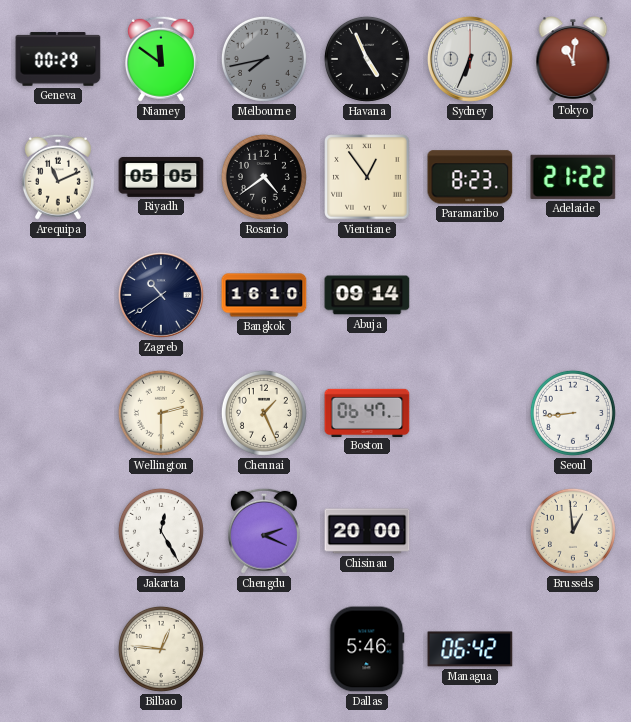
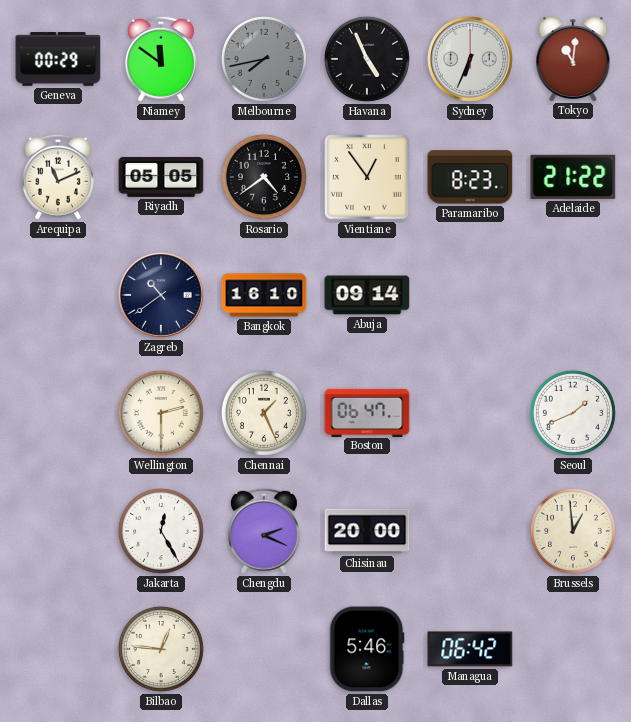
Seoul: 8:44 -> 1:41 (573, 413)
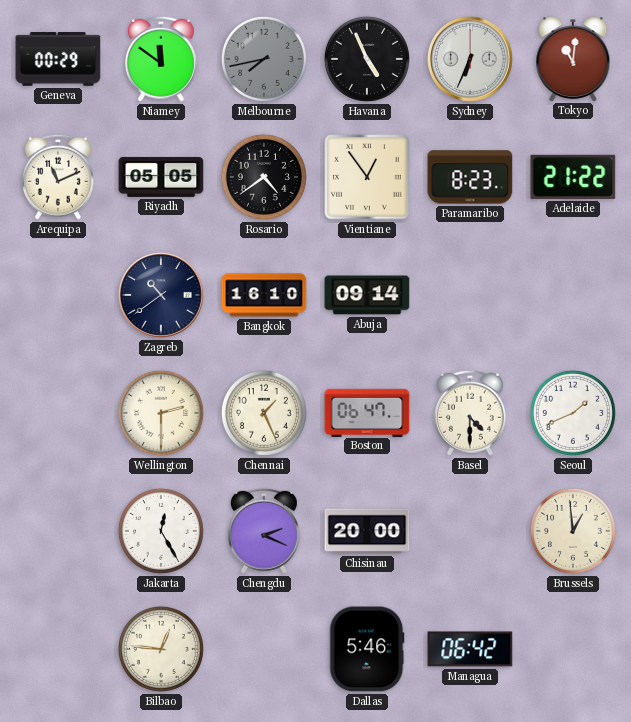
Basel: none -> 4:30 (470, 413)
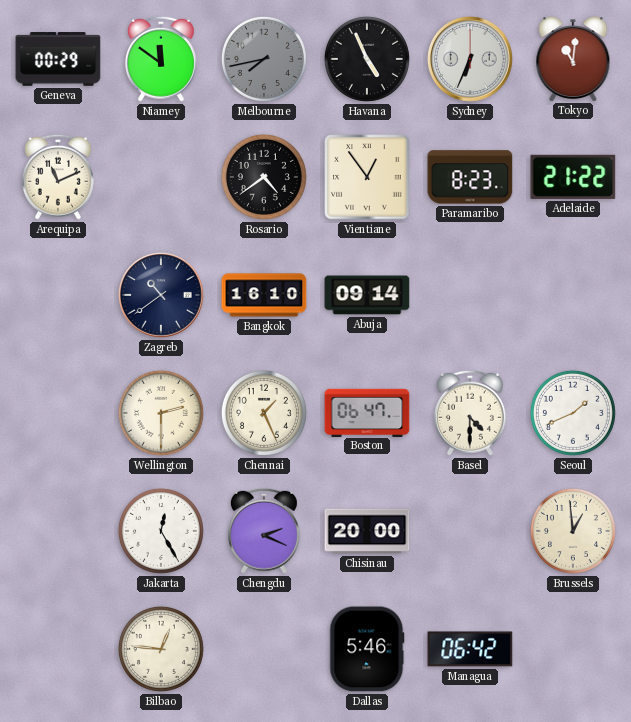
Riyadh: 05:05 -> none (161, 177)
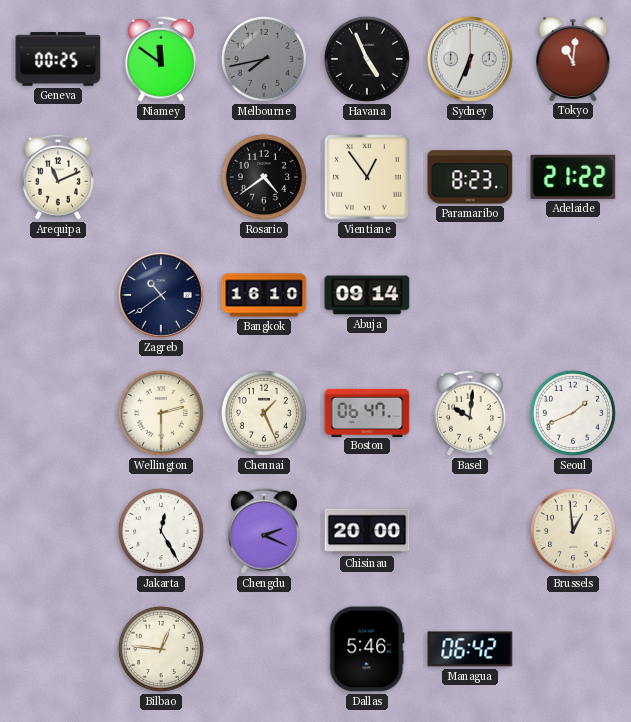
Geneva: 00:29 -> 00:25 (58, 59)
Basel: 4:30 -> 10:01 (470, 413)
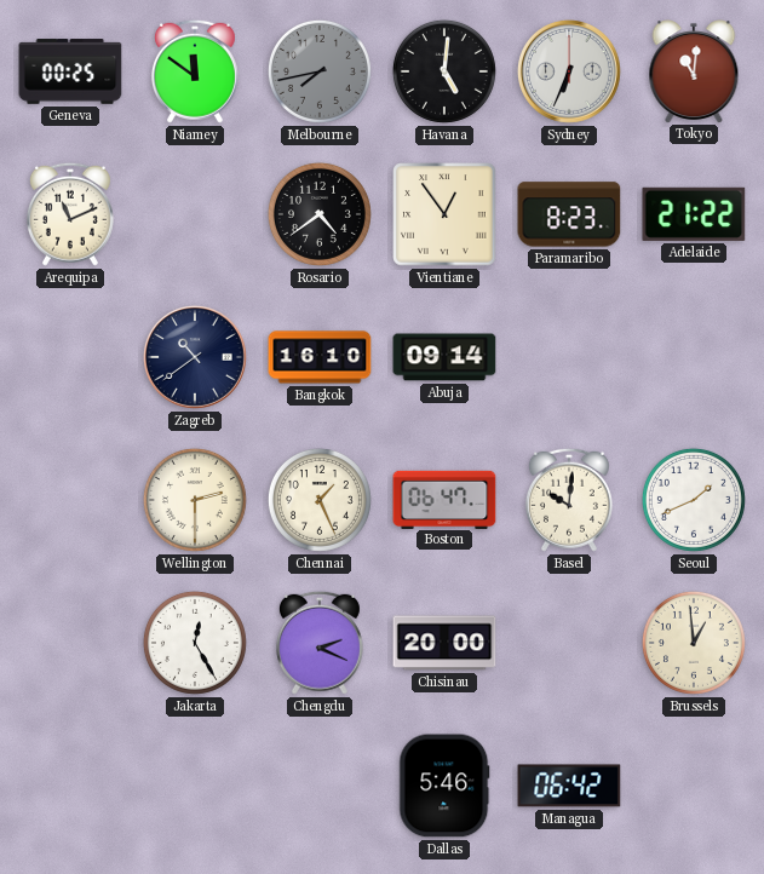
Havana: 4:56 -> 5:01 (444, 71)
Bilbao: 12:46 -> none (161, 649)
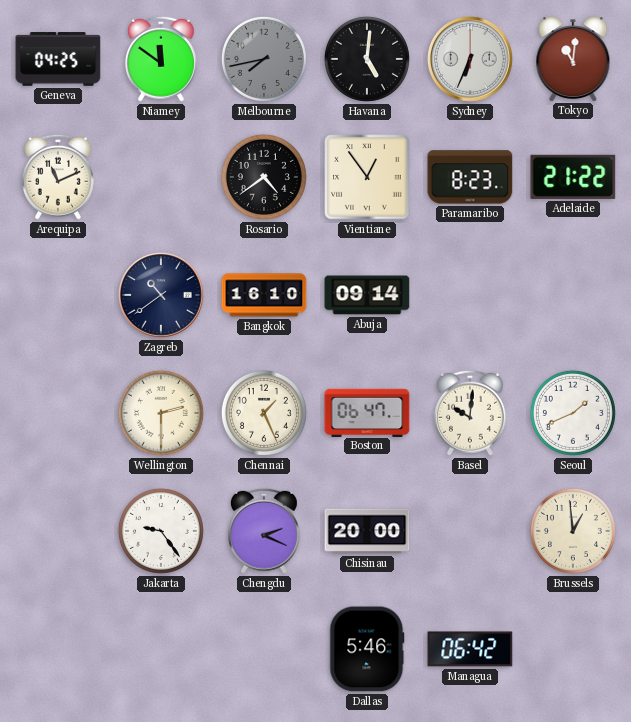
Geneva: 00:25 -> 04:25 (58, 59)
Jakarta: 12:25 -> 9:24 (161, 531)
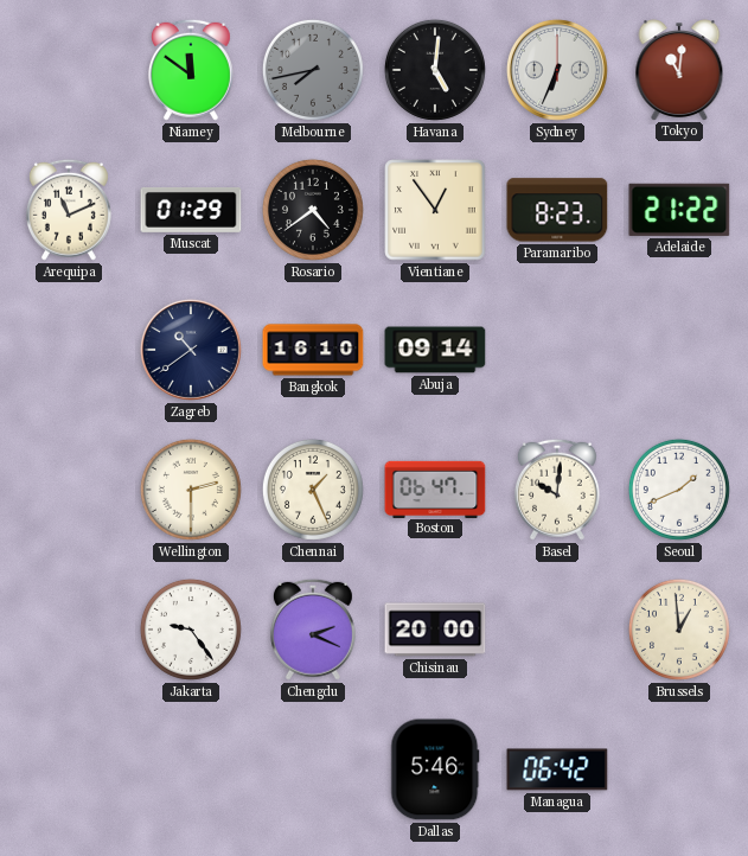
Geneva: 04:25 -> none (58, 59)
Muscat: none -> 01:29 (191, 210)
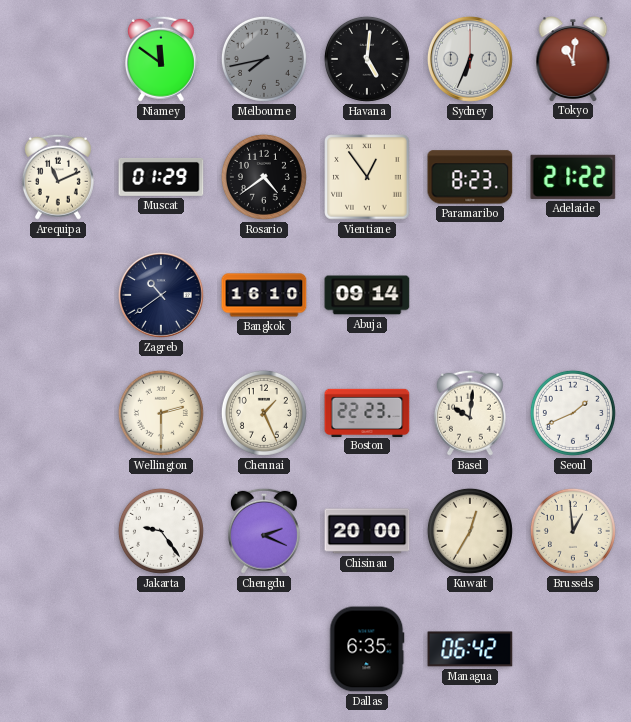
Boston: 06:47 -> 22:23 (367, 412)
Kuwait: none -> 12:35 (470, 531)
Dallas: 5:46 -> 6:35 (367, 649)
